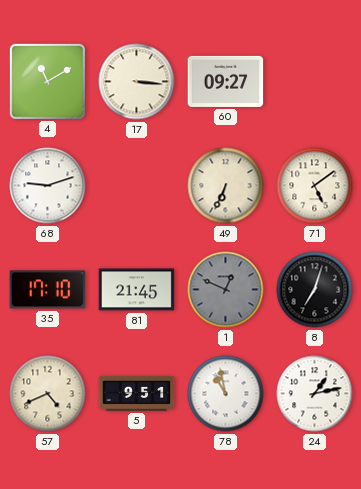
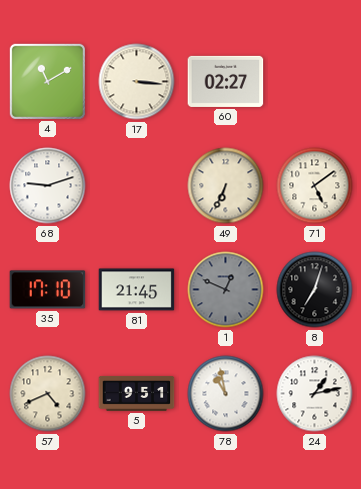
60: 09:27 -> 02:27 (226, 81)
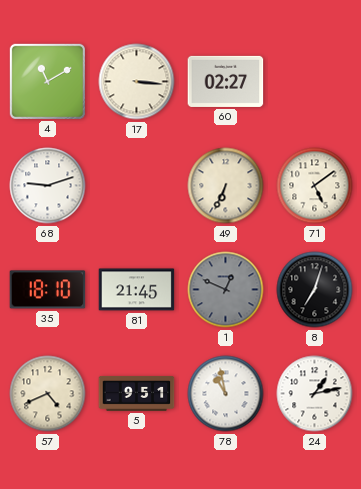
35: 17:10 -> 18:10 (48, 290)
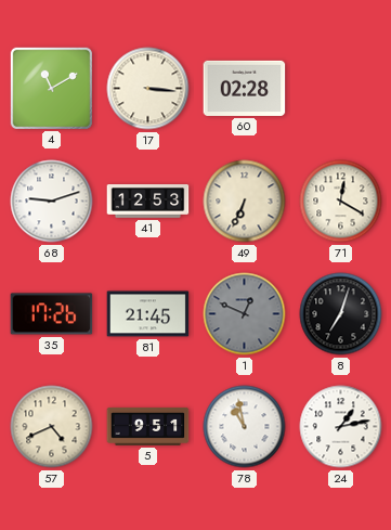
60: 02:27 -> 02:28 (245, 88)
41: none -> 12:53 (148, 202)
71: 5:09 -> 12:20 (341, 202)
35: 18:10 -> 17:26 (52, 314)
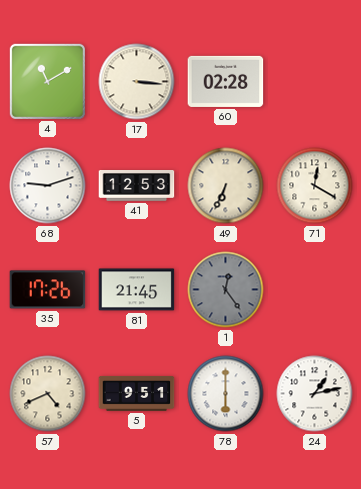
1: 12:49 -> 12:24 (226, 290)
8: 7:03 -> none (341, 314)
78: 10:58 -> 6:00 (226, 394)
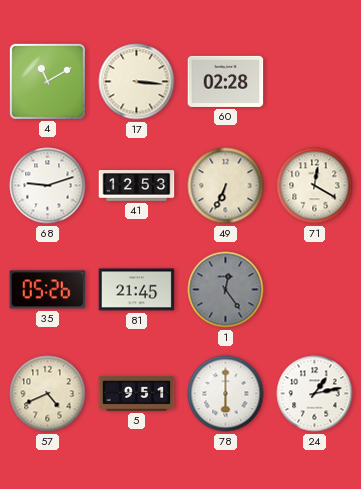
35: 17:26 -> 05:26 (48, 290)
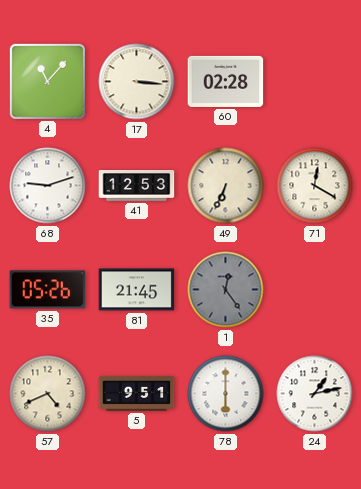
4: 11:10 -> 11:07 (47, 81)
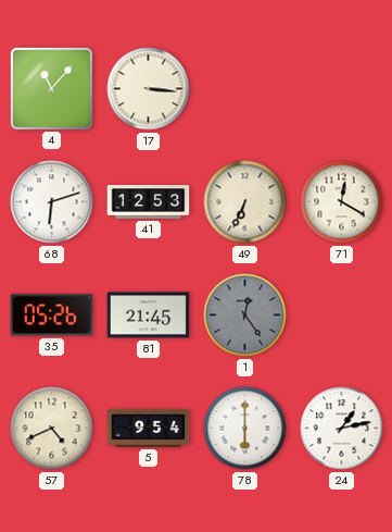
60: 02:28 -> none (226, 81)
68: 9:12 -> 6:12 (52, 202)
5: 9:51 -> 9:54 (149, 428)
